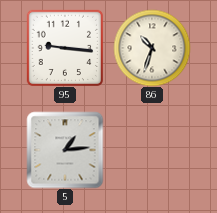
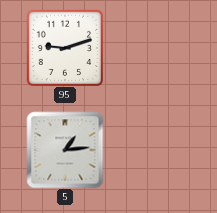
95: 9:16 -> 9:12 (65, 47)
86: 10:33 -> none (152, 48)
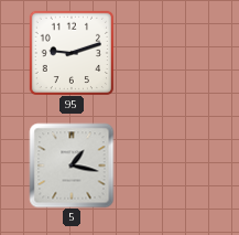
5: 1:14 -> 1:17 (72, 165)
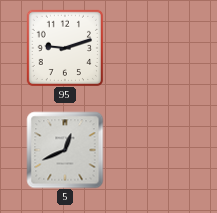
5: 1:17 -> 12:41 (65, 150)
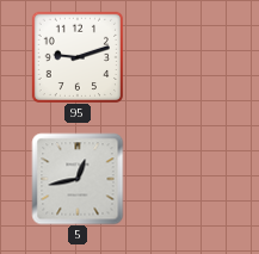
5: 12:41 -> 12:43 (78, 179)
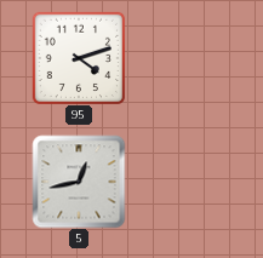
95: 9:12 -> 4:12 (79, 57)
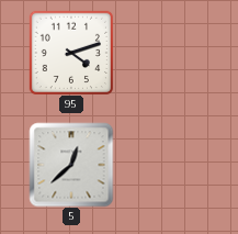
5: 12:43 -> 12:38 (71, 165)
